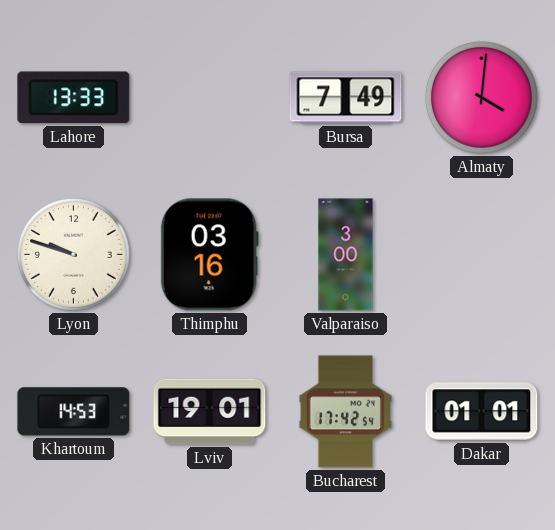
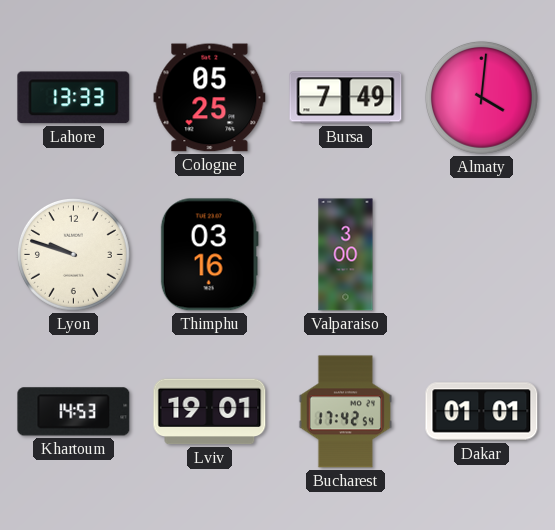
Cologne: none -> 05:25 (210, 98)
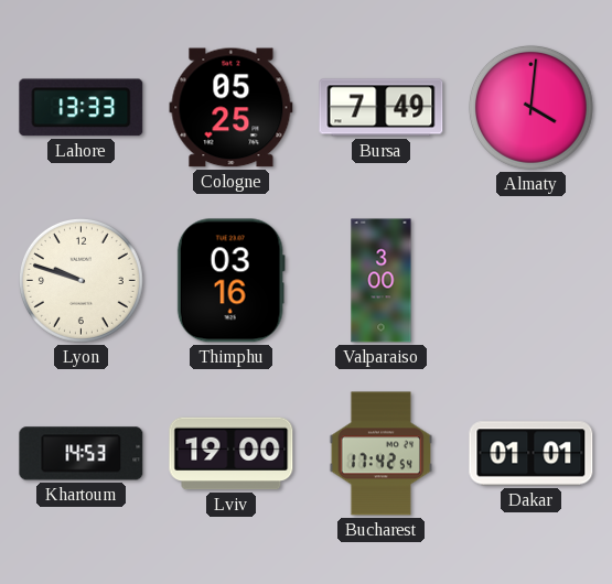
Lviv: 19:01 -> 19:00 (232, 454)
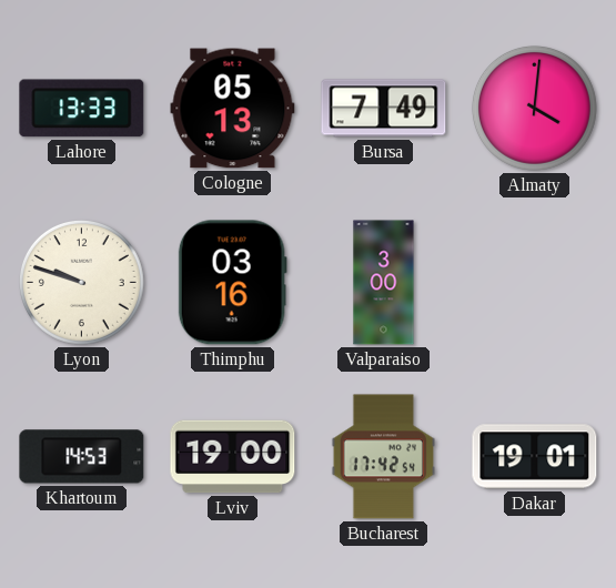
Cologne: 05:25 -> 05:13 (233, 109)
Dakar: 01:01 -> 19:01 (535, 457)
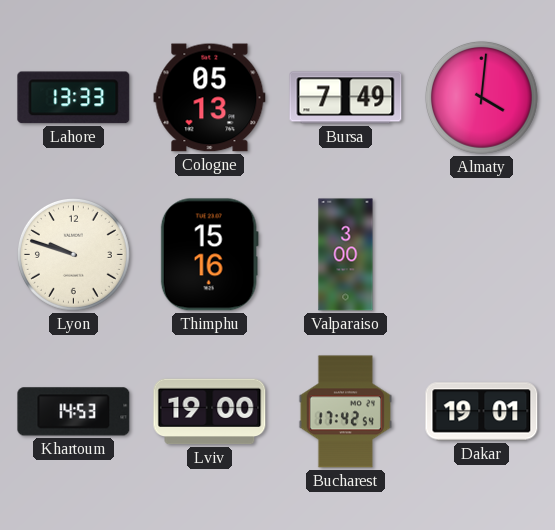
Thimphu: 03:16 -> 15:16 (209, 255)
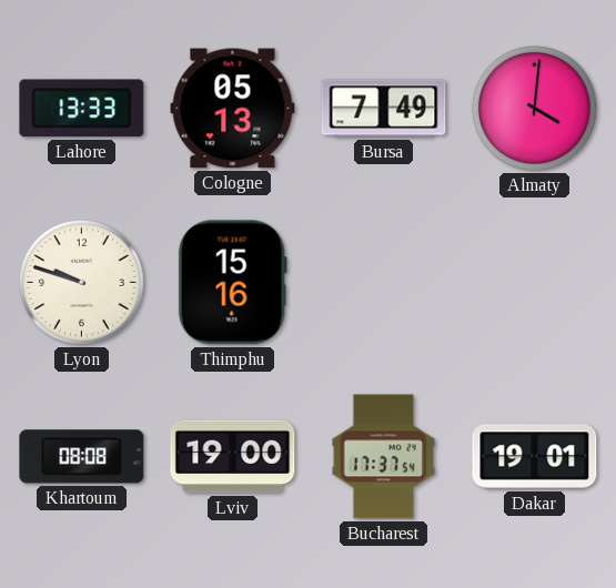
Valparaiso: 3:00 -> none (346, 255)
Khartoum: 14:53 -> 08:08 (82, 457)
Bucharest: 17:42 -> 17:37 (383, 457)
